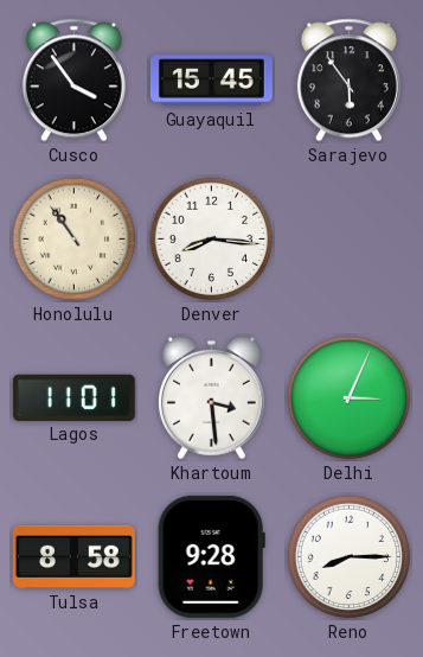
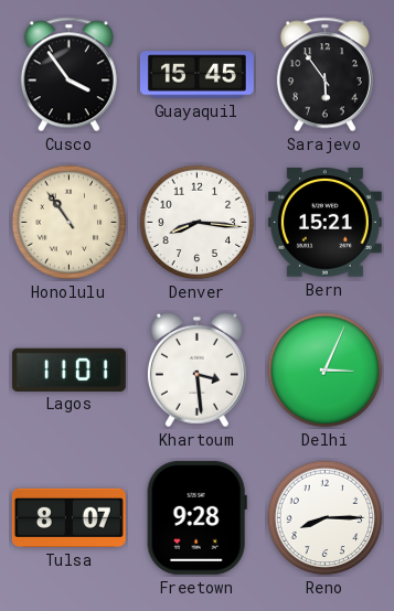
Bern: none -> 15:21 (324, 223)
Tulsa: 8:58 -> 8:07 (68, 517)
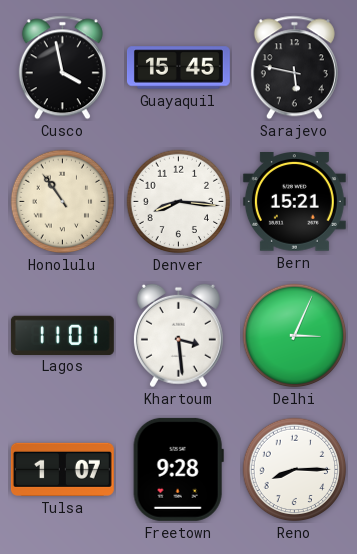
Cusco: 3:54 -> 3:58 (62, 68)
Sarajevo: 5:54 -> 5:47 (294, 68)
Tulsa: 8:07 -> 1:07 (62, 469)
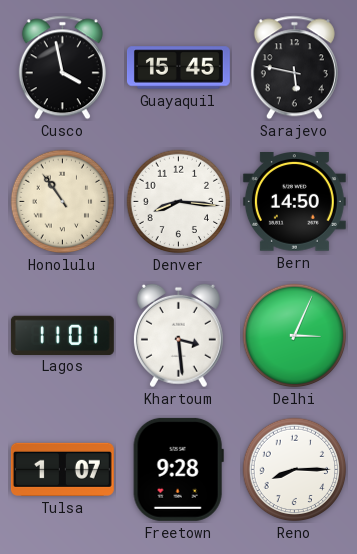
Bern: 15:21 -> 14:50 (294, 202)
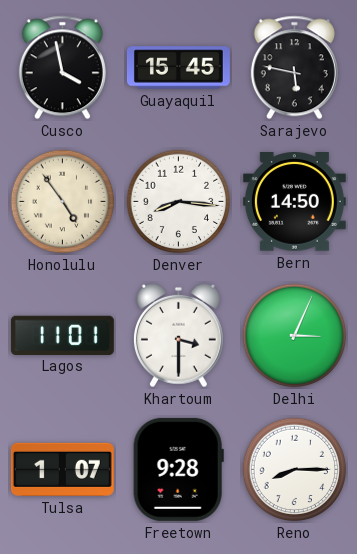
Honolulu: 10:54 -> 4:54 (63, 202)
Khartoum: 3:29 -> 3:30 (178, 336)
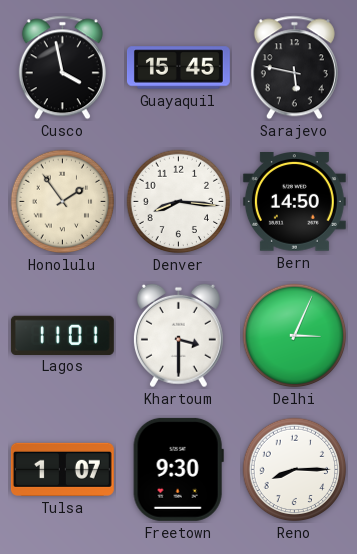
Honolulu: 4:54 -> 1:54 (63, 202)
Freetown: 9:28 -> 9:30 (178, 469)
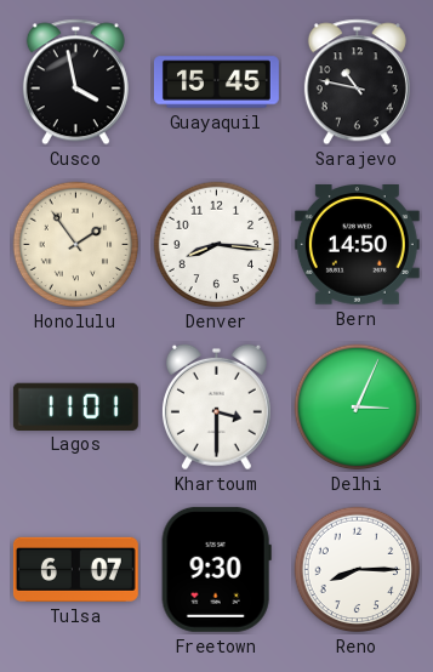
Sarajevo: 5:47 -> 10:47 (357, 82)
Tulsa: 1:07 -> 6:07 (75, 569)
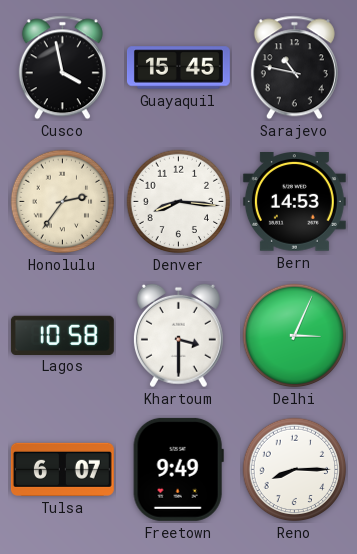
Honolulu: 1:54 -> 2:36 (63, 202)
Bern: 14:50 -> 14:53 (294, 202)
Lagos: 11:01 -> 10:58 (62, 335)
Freetown: 9:30 -> 9:49 (178, 469)
